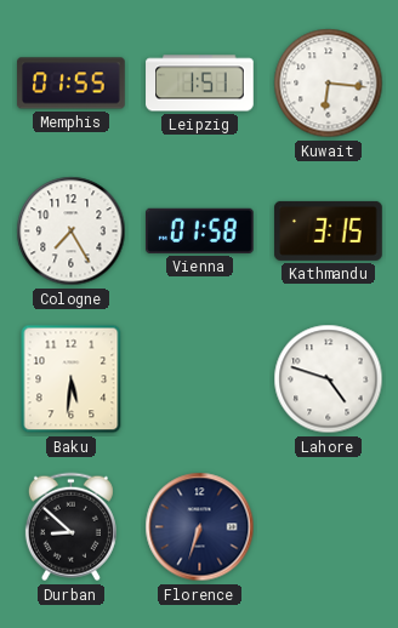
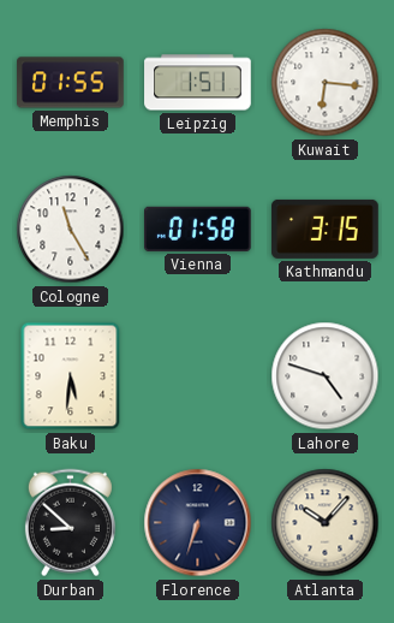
Cologne: 7:25 -> 11:25 (71, 230)
Atlanta: none -> 10:07 (326, 523)
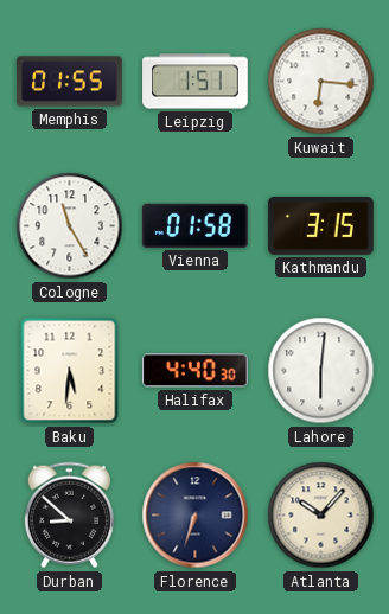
Halifax: none -> 4:40 (194, 371)
Lahore: 4:48 -> 6:01 (321, 371)
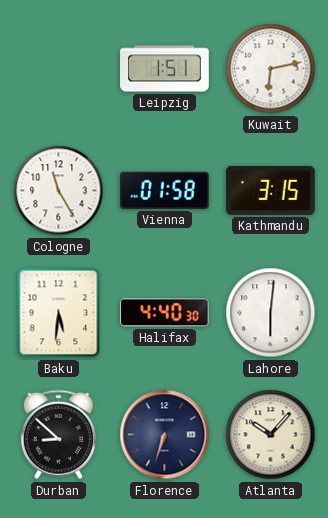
Memphis: 01:55 -> none (70, 82)
Kuwait: 6:16 -> 6:13 (271, 69)
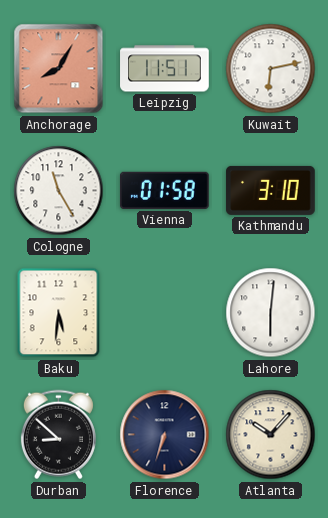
Anchorage: none -> 8:05 (59, 69)
Leipzig: 1:51 -> 11:51 (165, 69)
Kathmandu: 3:15 -> 3:10 (271, 190)
Halifax: 4:40 -> none (164, 313)
